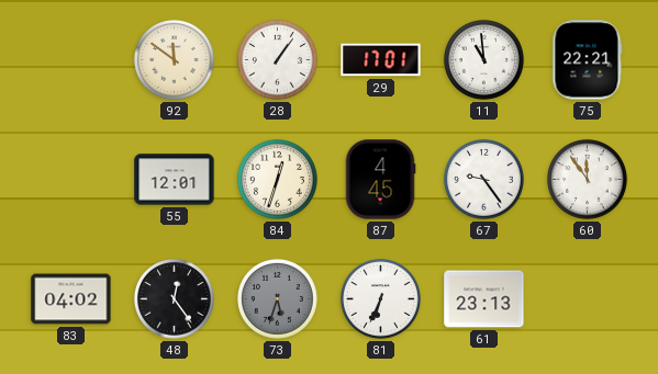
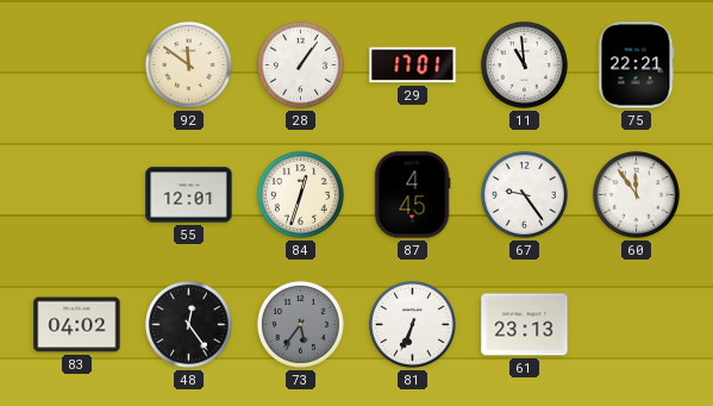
73: 5:33 -> 5:36 (300, 324)
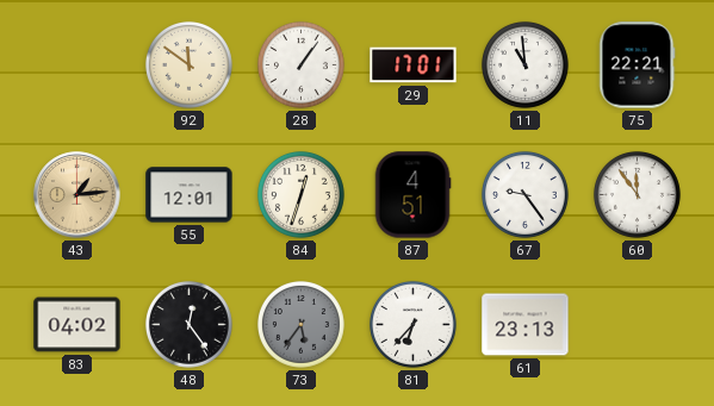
43: none -> 1:14 (77, 195)
87: 4:45 -> 4:51 (412, 195)
81: 6:34 -> 6:37 (412, 324)
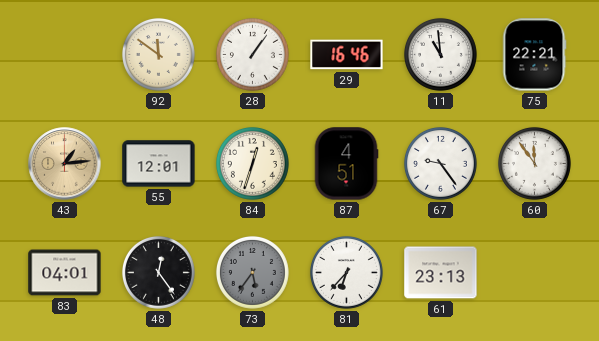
29: 17:01 -> 16:46 (347, 55)
83: 04:02 -> 04:01 (65, 273)
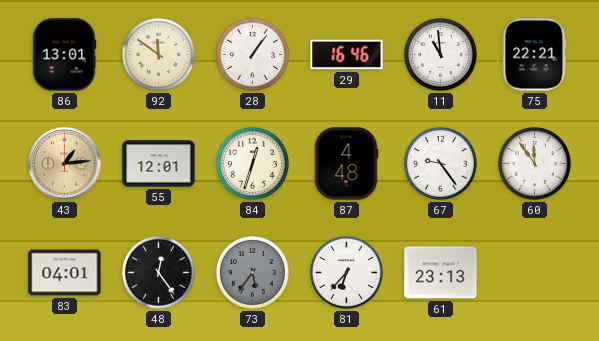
86: none -> 13:01 (64, 55)
87: 4:51 -> 4:48 (346, 164)
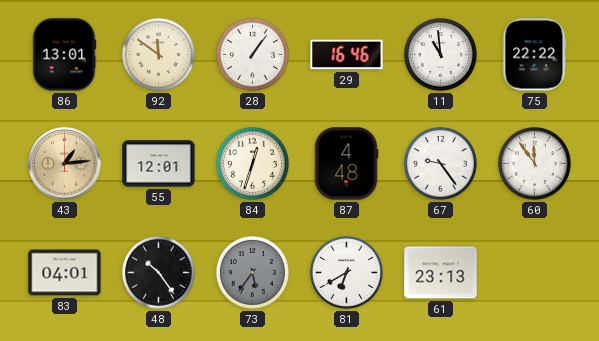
75: 22:21 -> 22:22 (535, 55)
48: 12:24 -> 10:24 (158, 272)
81: 6:37 -> 6:40 (346, 272)
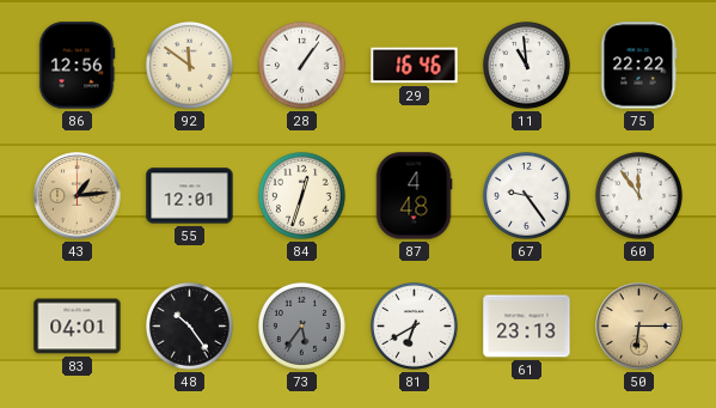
86: 13:01 -> 12:56 (77, 66)
50: none -> 6:15 (639, 327)
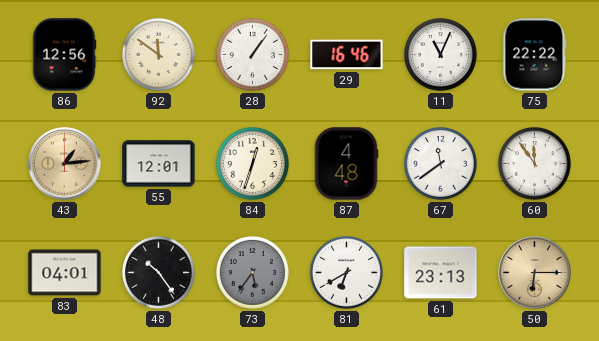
11: 10:59 -> 11:04 (440, 54)
67: 9:24 -> 11:39 (440, 163)
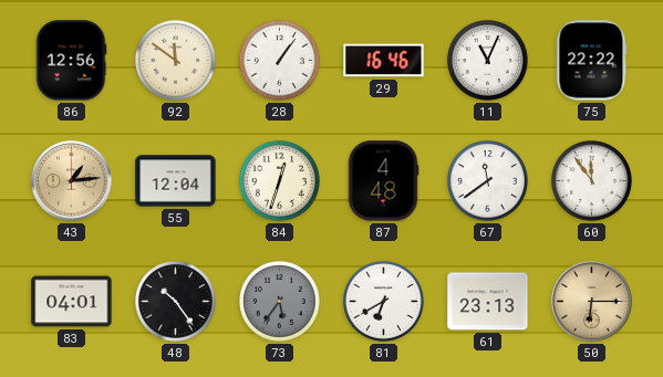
55: 12:01 -> 12:04 (176, 181)
